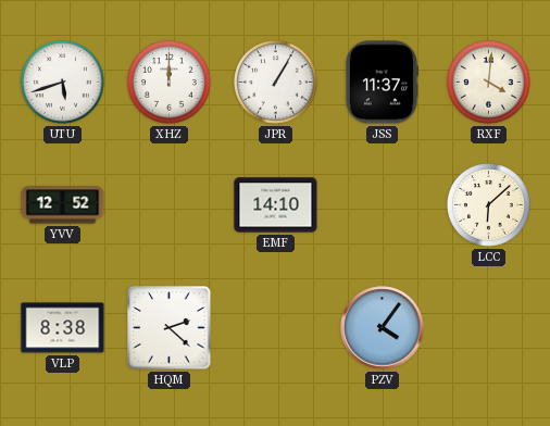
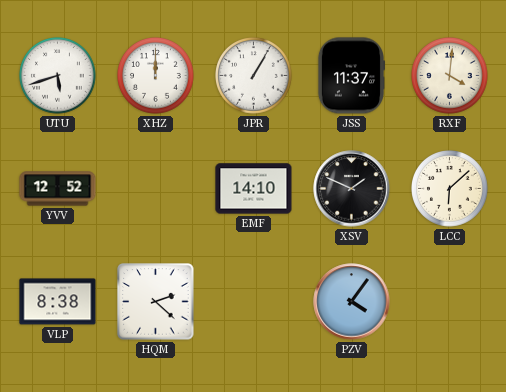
XSV: none -> 1:49 (352, 189)
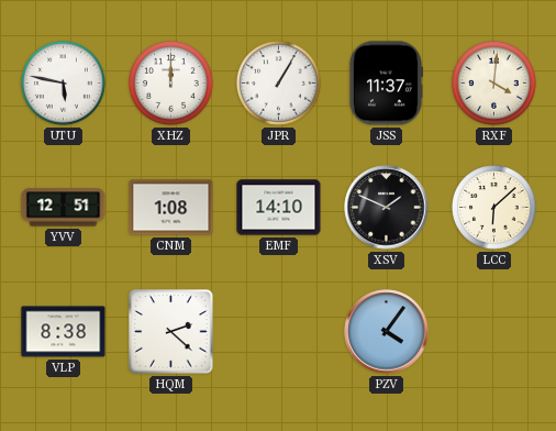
UTU: 5:42 -> 5:47 (64, 84)
YVV: 12:52 -> 12:51 (64, 208)
CNM: none -> 1:08 (171, 208)
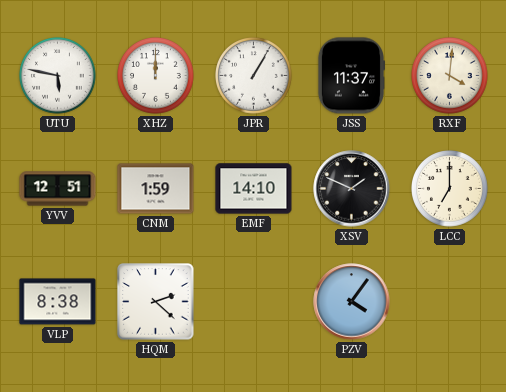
CNM: 1:08 -> 1:59 (156, 189)
LCC: 6:08 -> 7:00 (450, 189)
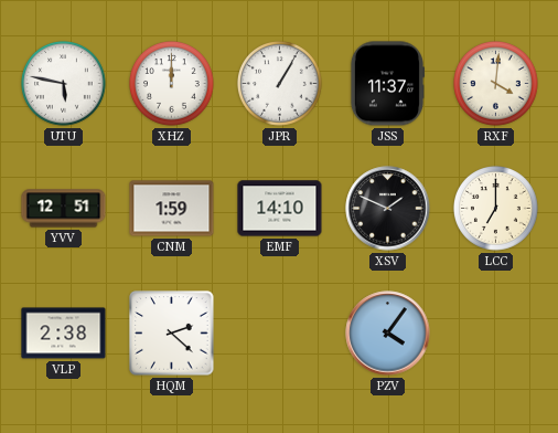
VLP: 8:38 -> 2:38 (64, 334)
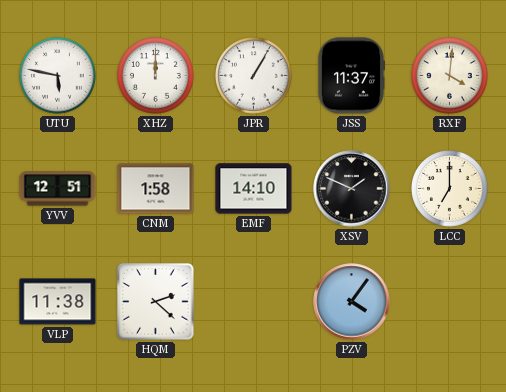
CNM: 1:59 -> 1:58 (156, 189)
VLP: 2:38 -> 11:38 (58, 302)
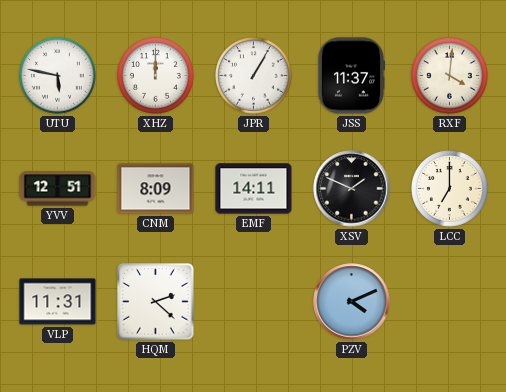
CNM: 1:58 -> 8:09 (156, 189)
EMF: 14:10 -> 14:11 (254, 189)
VLP: 11:38 -> 11:31 (58, 302)
PZV: 4:06 -> 4:11 (352, 302)
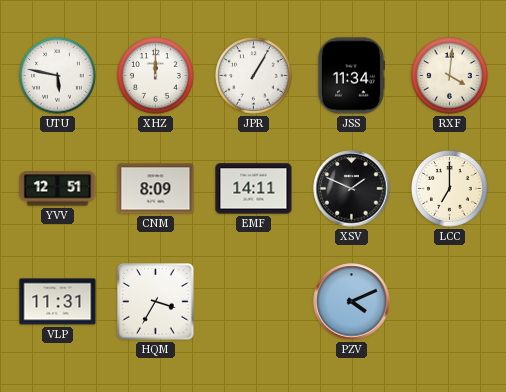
JSS: 11:37 -> 11:34 (350, 76)
HQM: 2:22 -> 3:35 (156, 302)
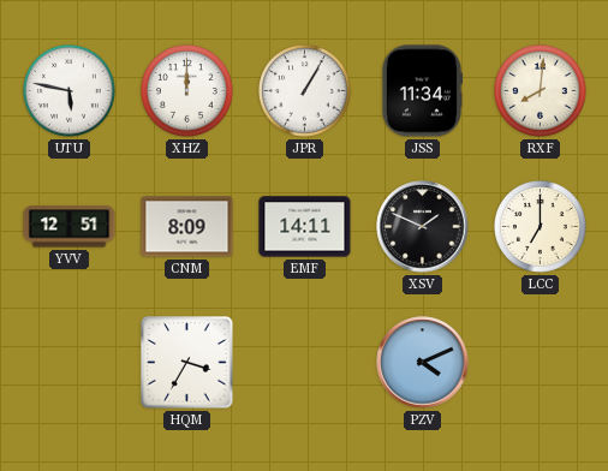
RXF: 4:01 -> 8:01 (541, 91)
VLP: 11:31 -> none (58, 302)
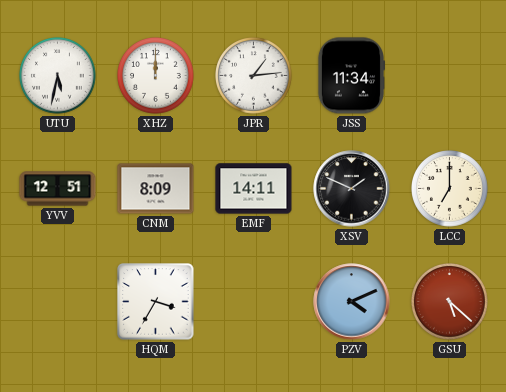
UTU: 5:47 -> 5:32 (58, 76)
JPR: 1:05 -> 1:14 (254, 76)
RXF: 8:01 -> none (541, 91)
GSU: none -> 5:22 (450, 302)
